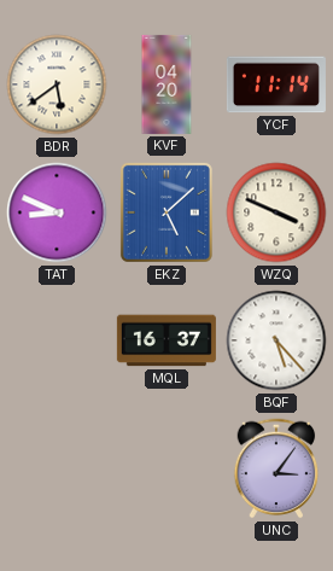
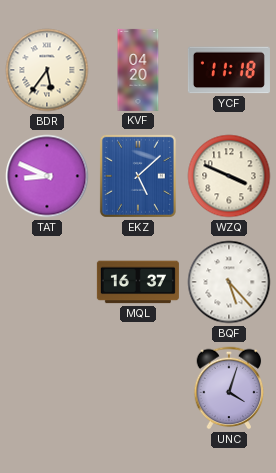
BDR: 5:39 -> 5:36 (47, 70)
YCF: 11:14 -> 11:18 (229, 70)
UNC: 3:06 -> 4:03 (229, 388)
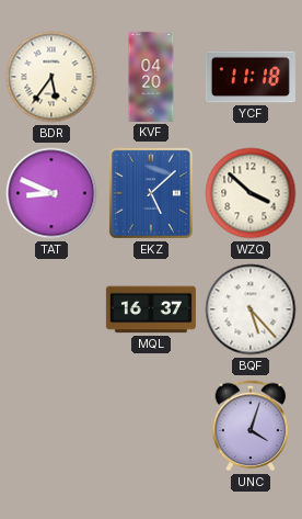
WZQ: 3:49 -> 3:52 (251, 193)
